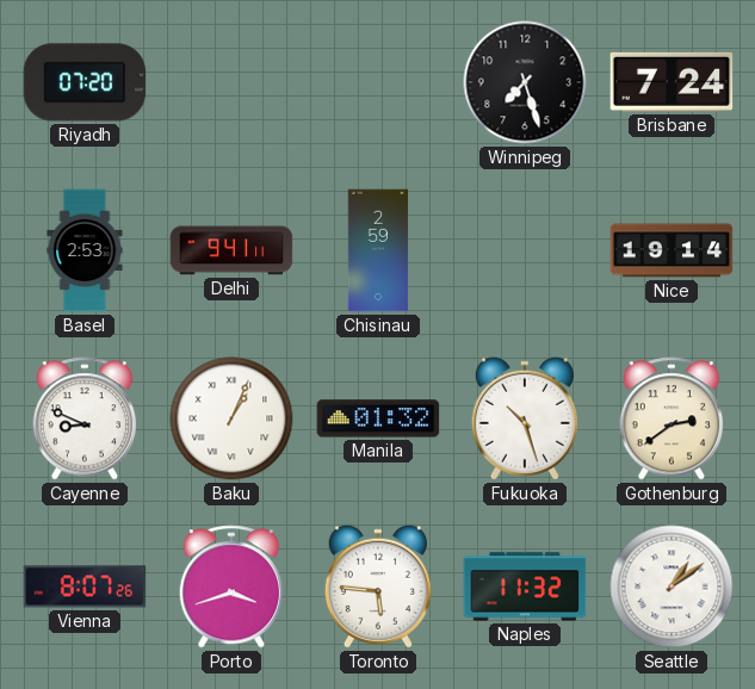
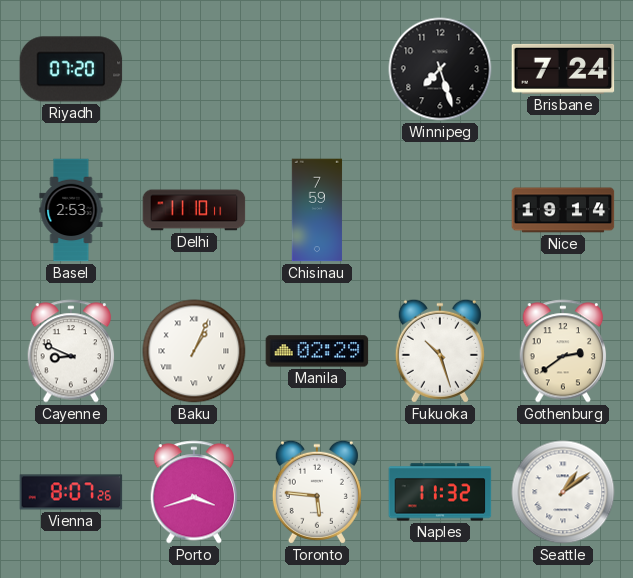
Delhi: 9:41 -> 11:10 (194, 210)
Chisinau: 2:59 -> 7:59 (317, 210)
Manila: 01:32 -> 02:29 (317, 351)
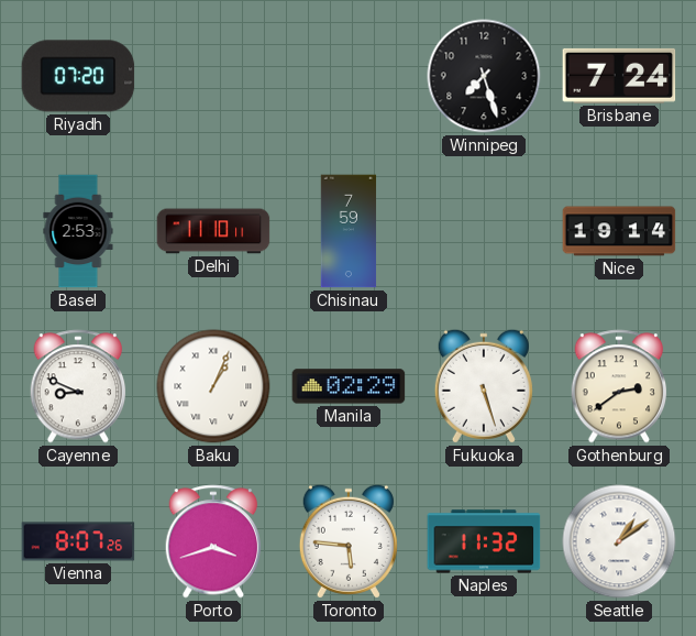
Fukuoka: 10:27 -> 5:27 (484, 386)
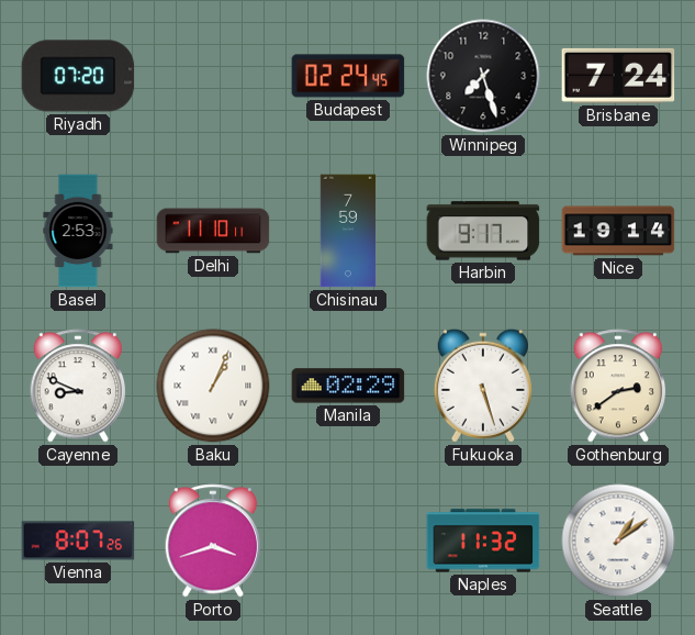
Budapest: none -> 02:24 (348, 76)
Harbin: none -> 9:17 (483, 231)
Toronto: 5:46 -> none (349, 541)
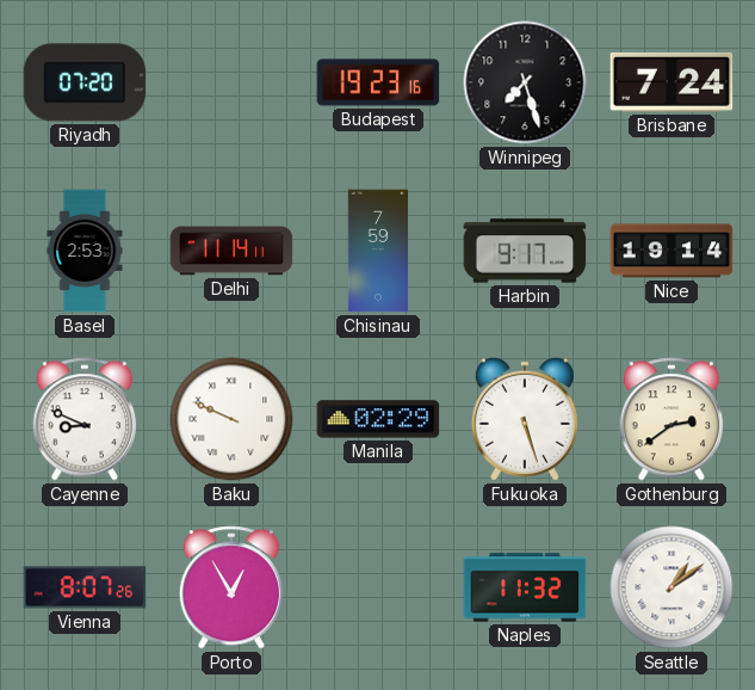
Budapest: 02:24 -> 19:23 (378, 82)
Delhi: 11:10 -> 11:14 (231, 251)
Baku: 1:04 -> 9:49 (231, 419)
Porto: 3:42 -> 12:55 (231, 587)
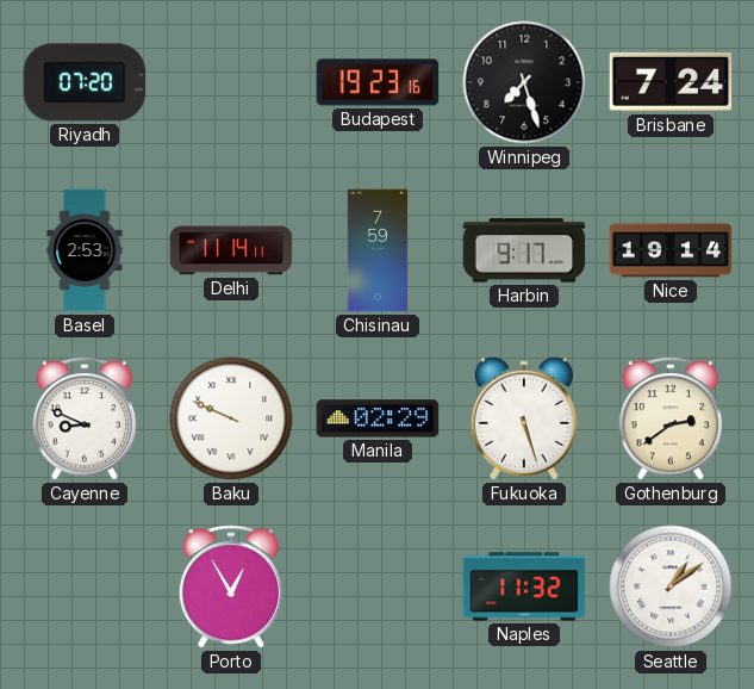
Vienna: 8:07 -> none (85, 587)
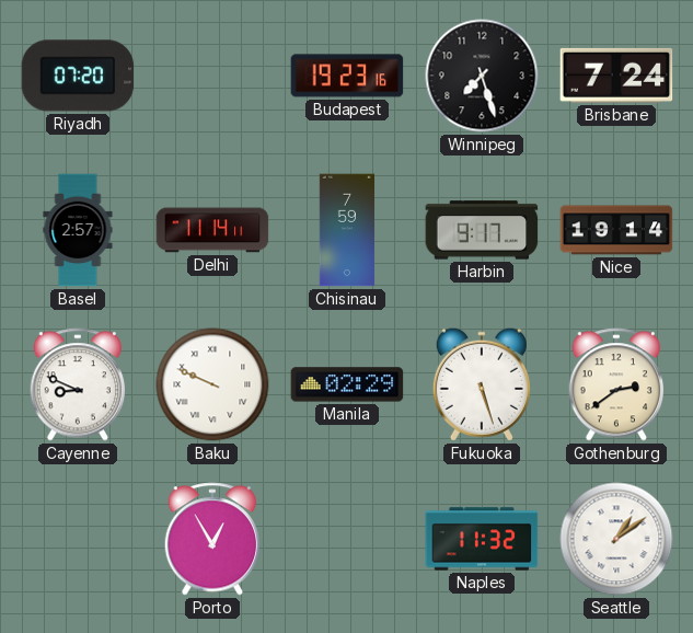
Basel: 2:53 -> 2:57 (78, 230)
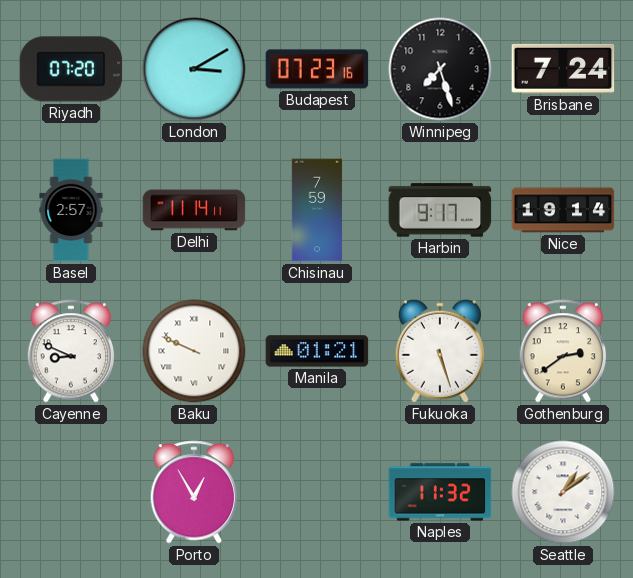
London: none -> 3:10 (194, 69)
Budapest: 19:23 -> 07:23 (317, 69)
Manila: 02:29 -> 01:21 (317, 351)
